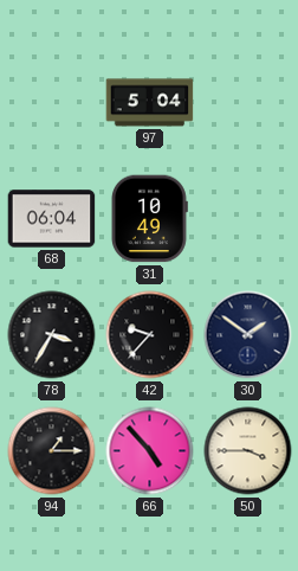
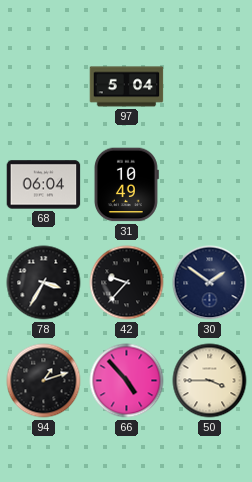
94: 1:15 -> 1:12 (44, 381)
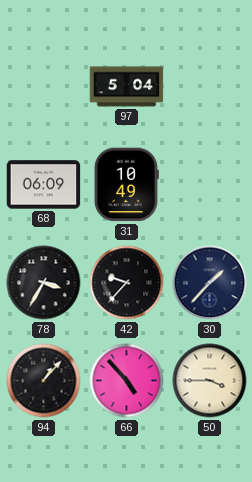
68: 06:04 -> 06:09 (44, 185)
30: 1:51 -> 1:37 (210, 283)
94: 1:12 -> 1:07 (44, 381)
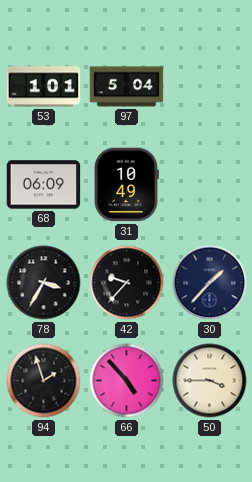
53: none -> 1:01 (44, 87)
94: 1:07 -> 1:57 (44, 381)
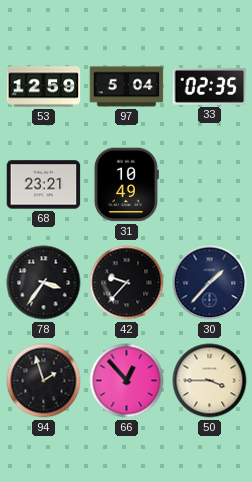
53: 1:01 -> 12:59 (44, 87)
33: none -> 02:35 (210, 86)
68: 06:09 -> 23:21 (44, 185)
78: 3:35 -> 3:36 (44, 283)
66: 4:53 -> 12:53 (127, 381)
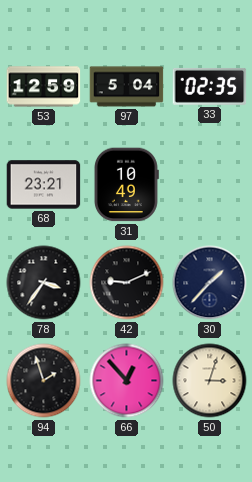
42: 9:37 -> 9:11 (127, 283)
50: 3:45 -> 3:03 (210, 381)
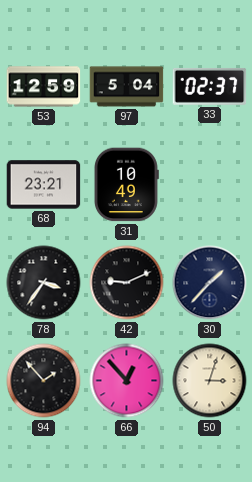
33: 02:35 -> 02:37 (210, 86)
94: 1:57 -> 1:53 (44, 381)
